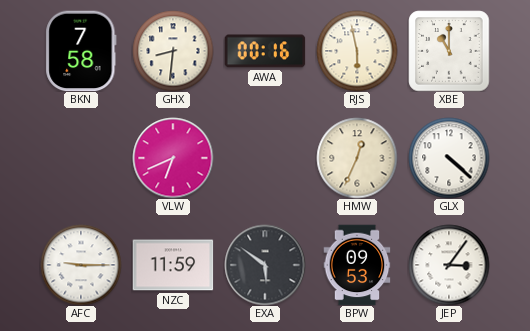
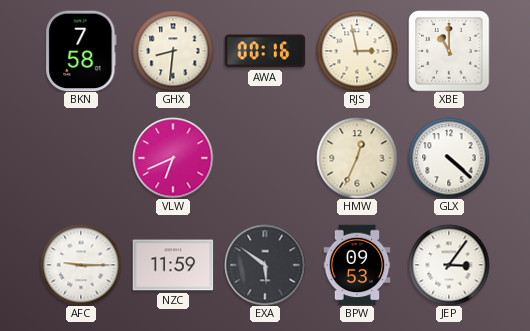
RJS: 5:58 -> 2:58 (357, 51)
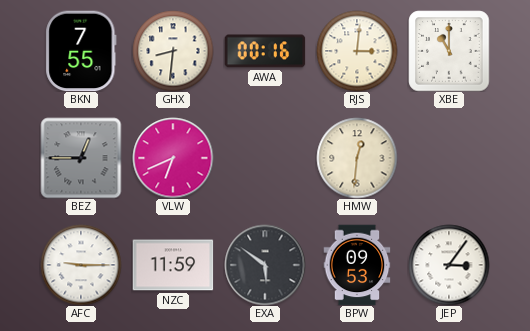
BKN: 7:58 -> 7:55 (81, 51)
RJS: 2:58 -> 3:01 (357, 51)
BEZ: none -> 12:45 (81, 158)
HMW: 12:34 -> 12:31 (357, 158)
GLX: 4:22 -> none (449, 158)
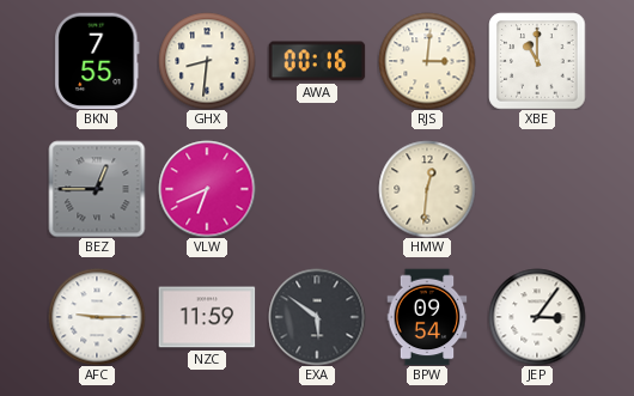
BPW: 09:53 -> 09:54 (427, 317)
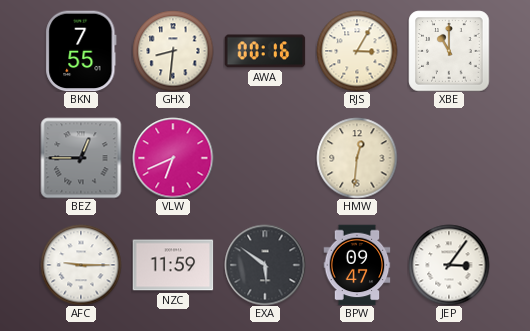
RJS: 3:01 -> 3:05 (357, 51)
BPW: 09:54 -> 09:47 (357, 265)
